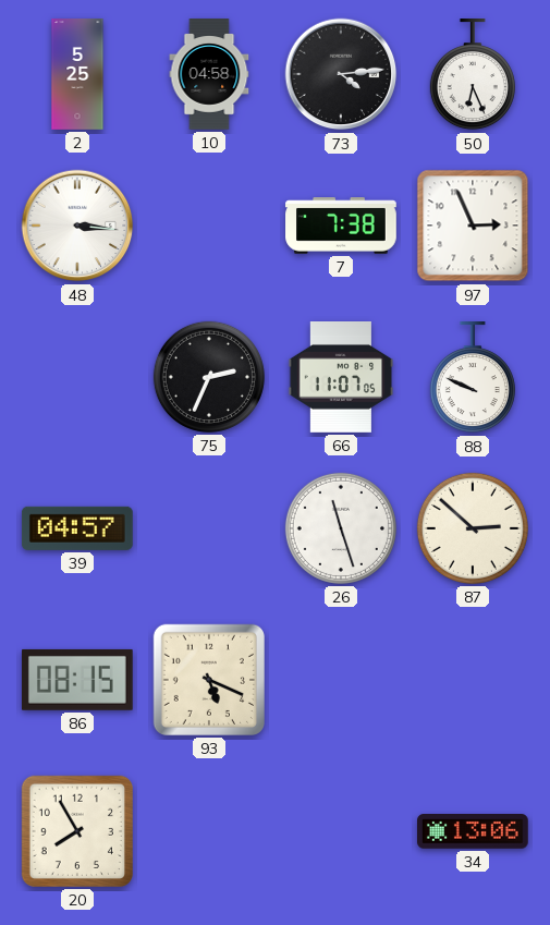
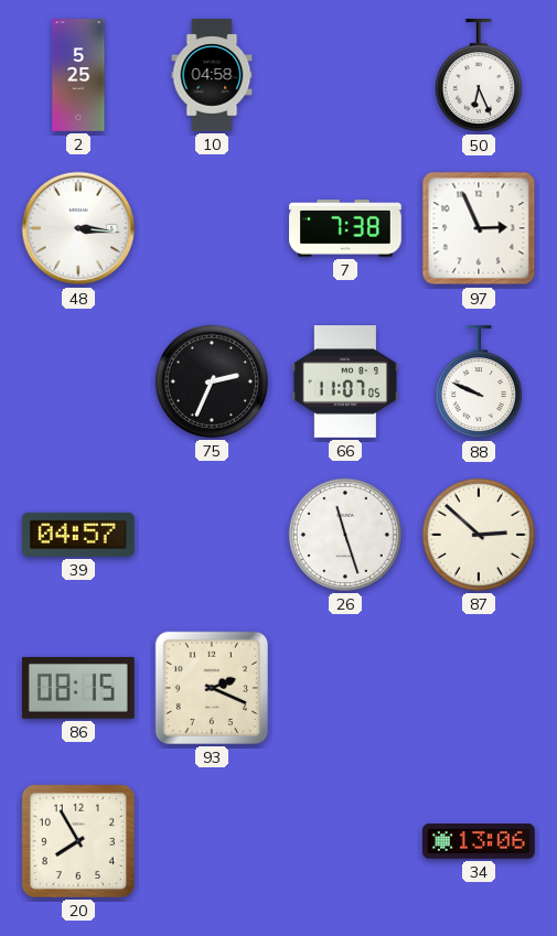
73: 4:14 -> none (341, 74)
93: 5:19 -> 2:19 (212, 688)
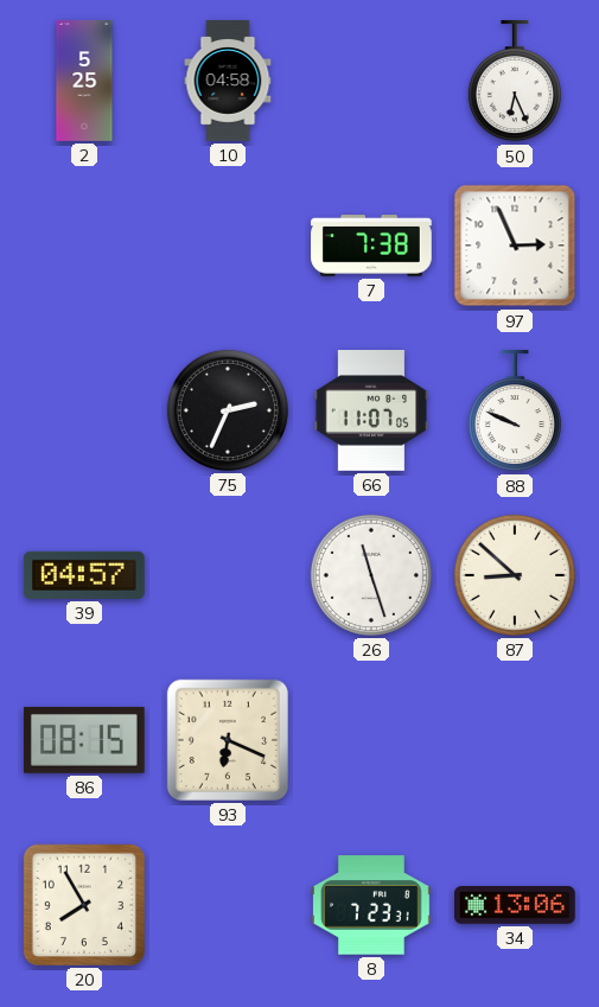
48: 3:16 -> none (78, 228)
87: 2:52 -> 8:52 (515, 575)
93: 2:19 -> 6:19 (228, 740)
8: none -> 7:23 (372, 905)
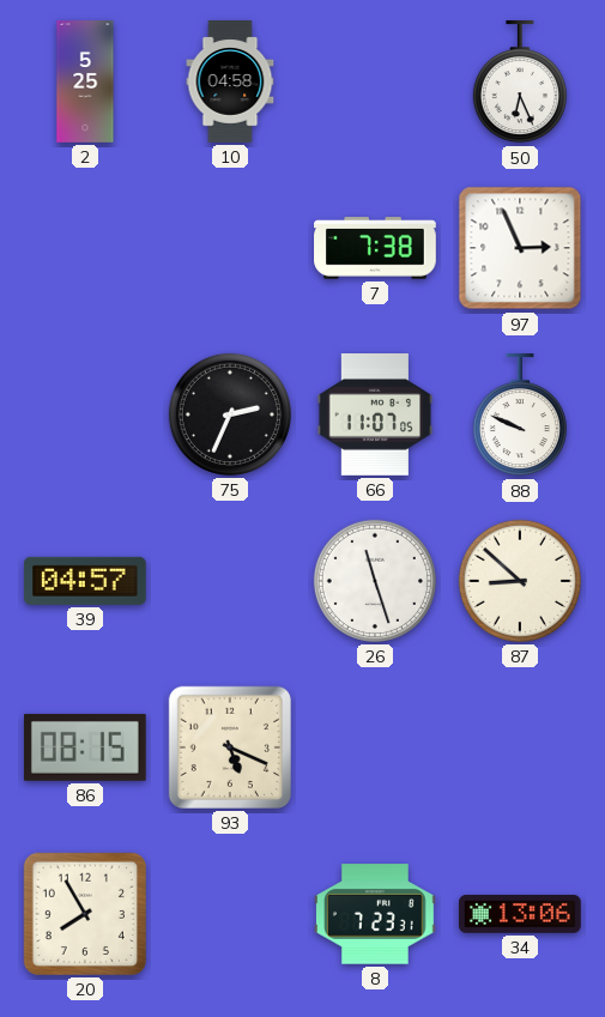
93: 6:19 -> 5:19 (230, 747)
